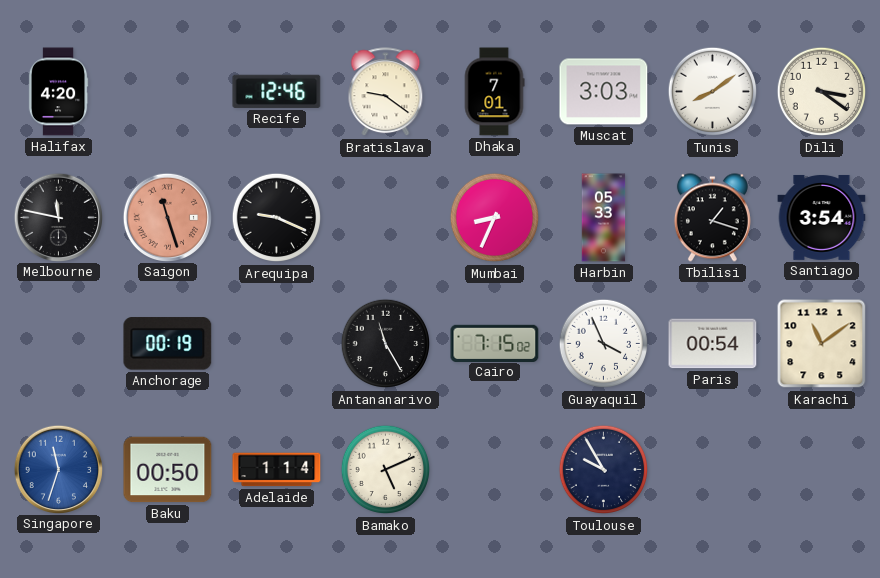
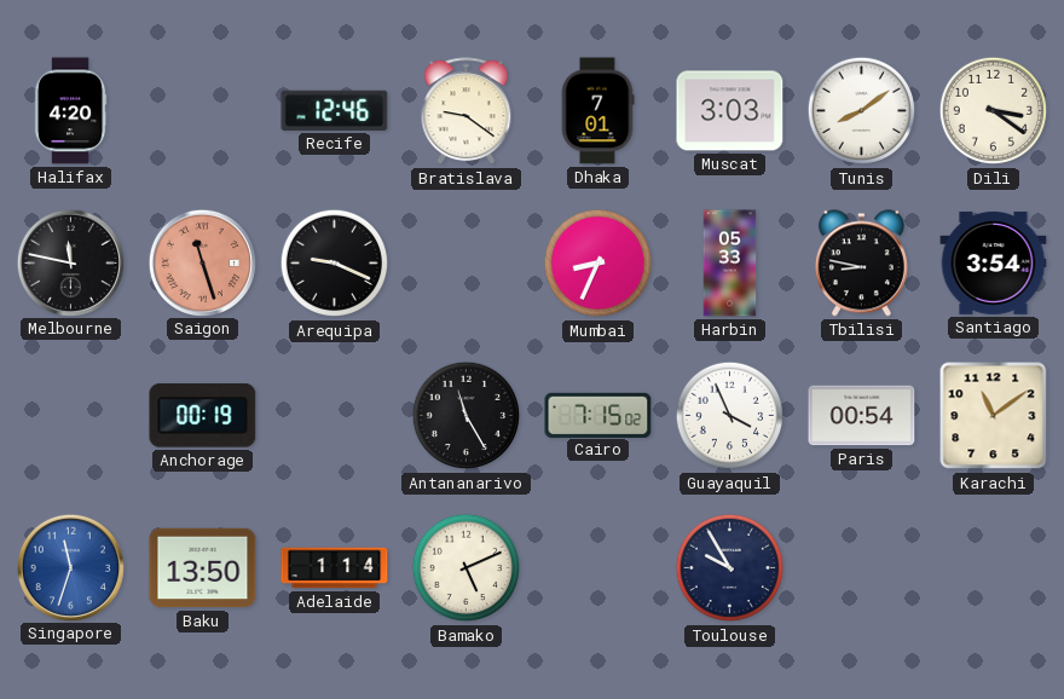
Tbilisi: 1:18 -> 8:47 (861, 264)
Baku: 00:50 -> 13:50 (203, 568)
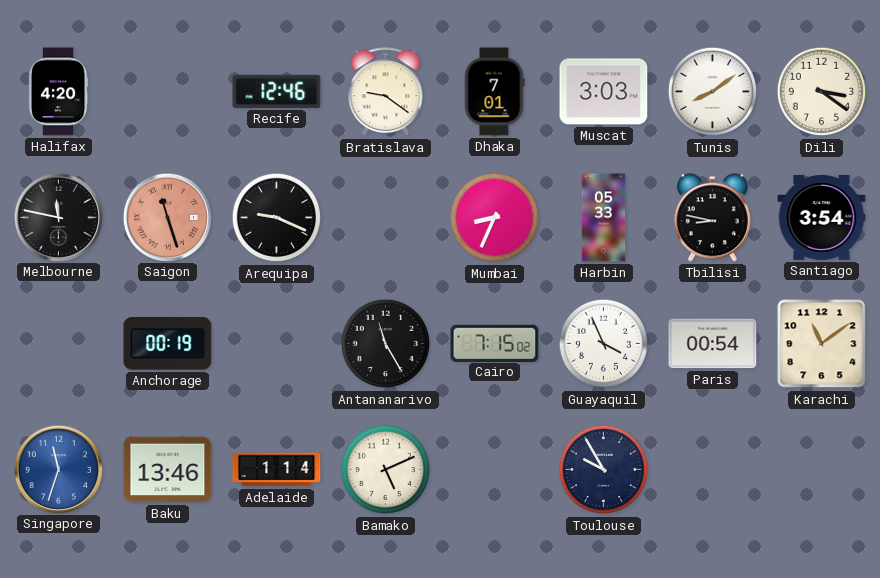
Baku: 13:50 -> 13:46 (168, 470)
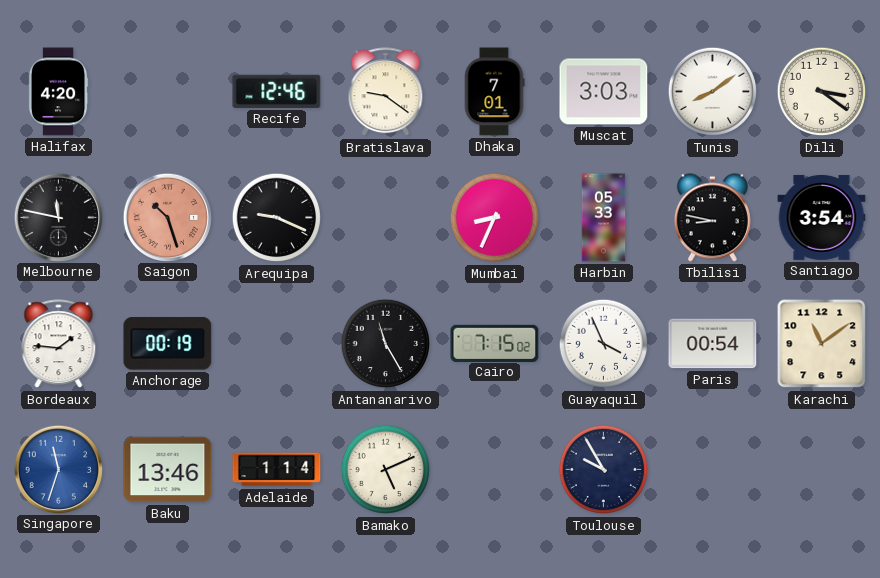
Saigon: 11:27 -> 10:27 (167, 217)
Bordeaux: none -> 1:46 (59, 344)
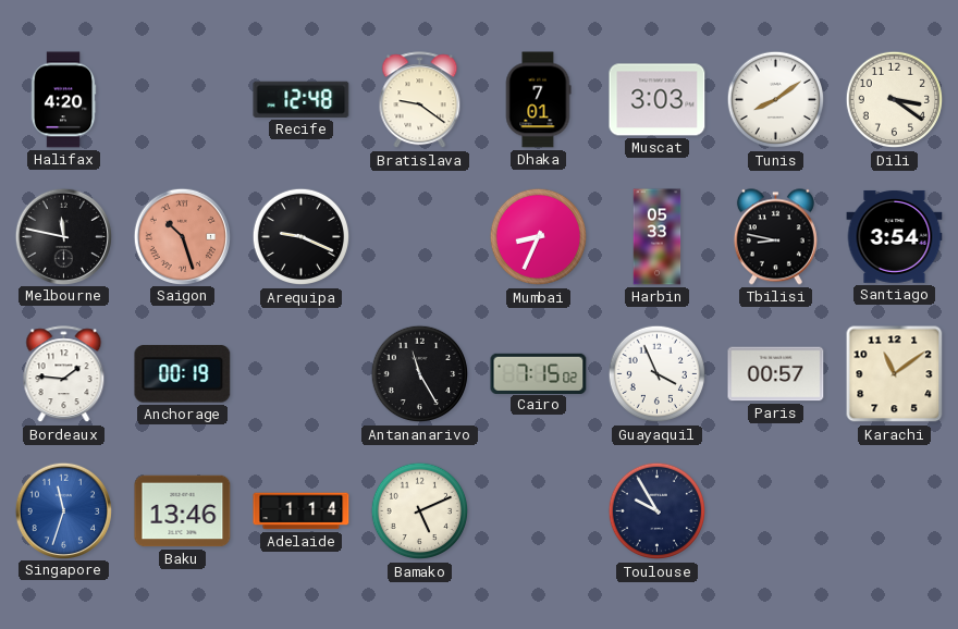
Recife: 12:46 -> 12:48 (302, 99)
Paris: 00:54 -> 00:57 (776, 374)
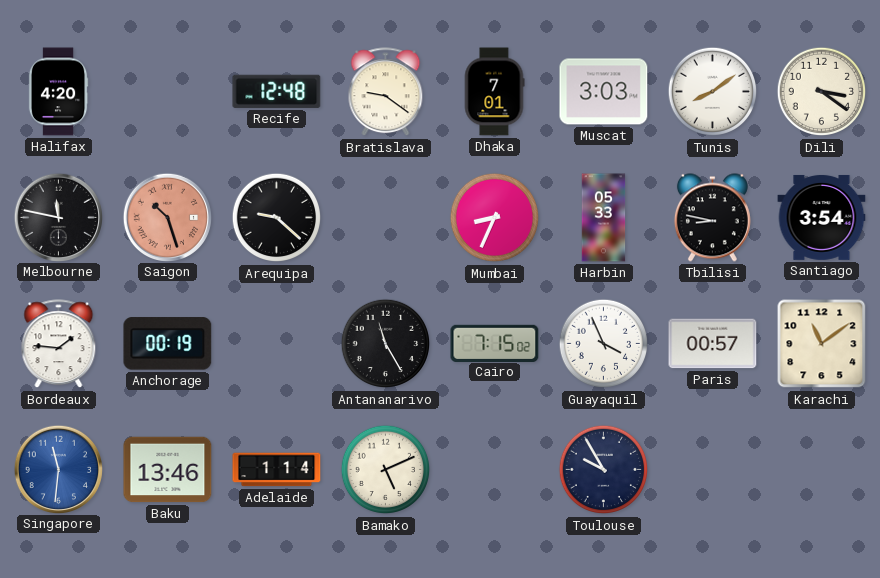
Arequipa: 9:19 -> 9:22 (277, 218)
Singapore: 11:33 -> 11:31 (58, 469)
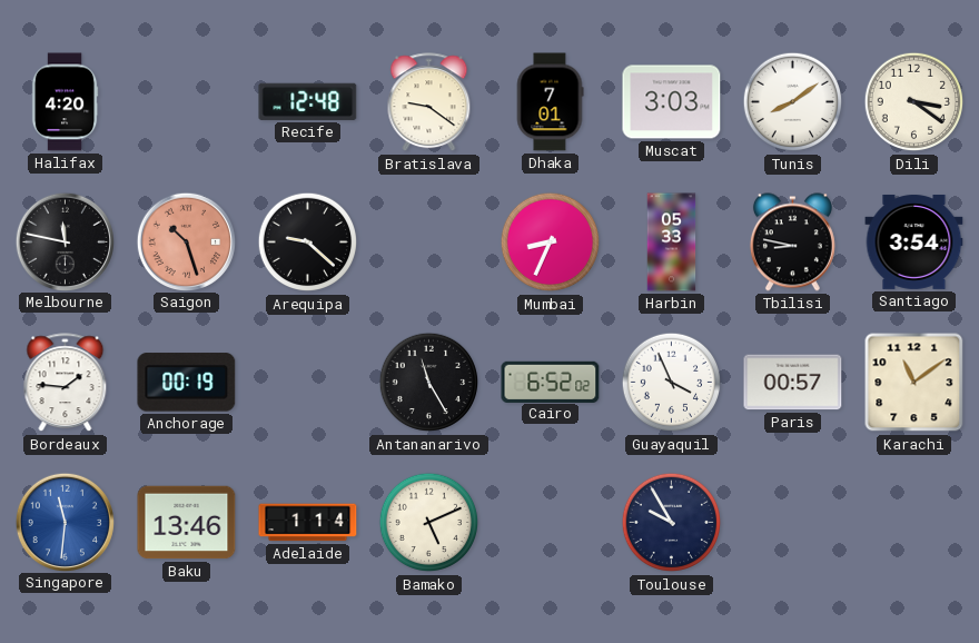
Cairo: 7:15 -> 6:52 (551, 382)
